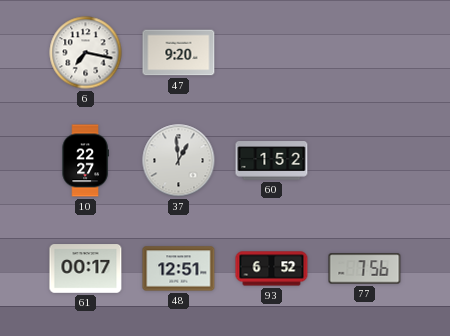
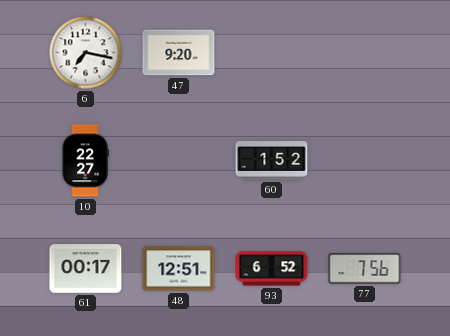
37: 12:59 -> none (179, 161)
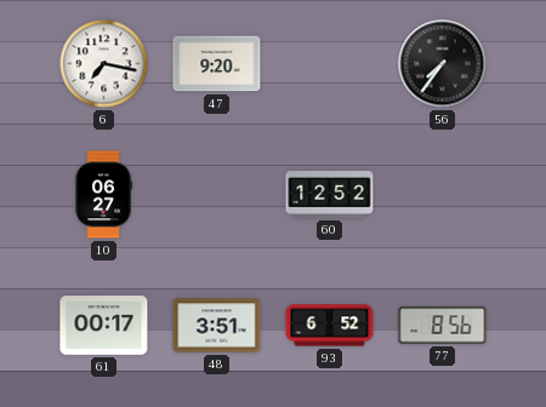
56: none -> 7:36 (443, 64)
10: 22:27 -> 06:27 (103, 195)
60: 1:52 -> 12:52 (330, 195)
48: 12:51 -> 3:51 (217, 326)
77: 7:56 -> 8:56 (443, 326)
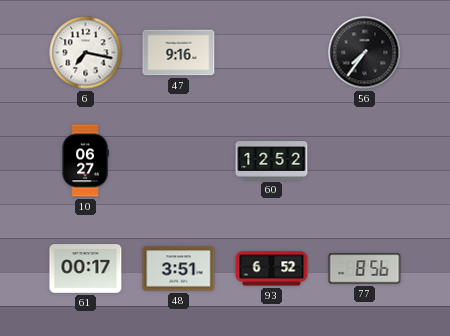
47: 9:20 -> 9:16 (179, 53)
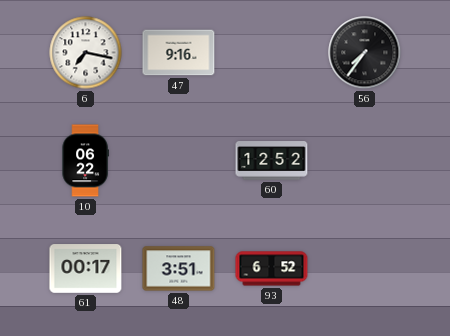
10: 06:27 -> 06:22 (85, 161)
77: 8:56 -> none (365, 269)
